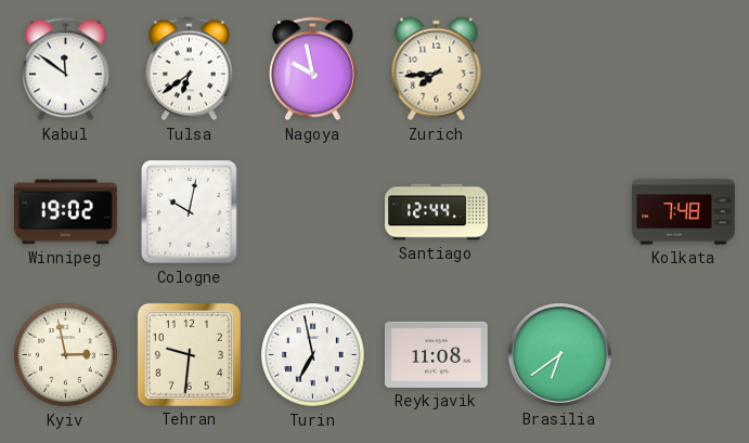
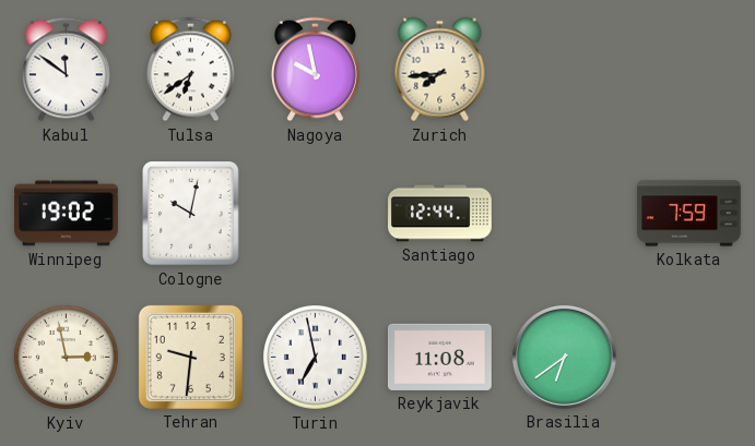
Kolkata: 7:48 -> 7:59 (689, 214)
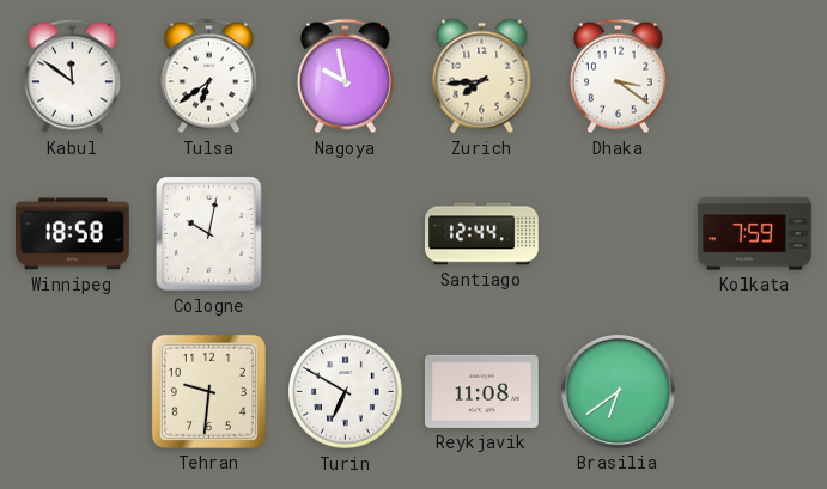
Dhaka: none -> 3:21 (618, 77)
Winnipeg: 19:02 -> 18:58 (73, 234)
Kyiv: 2:58 -> none (67, 358)
Turin: 6:58 -> 6:50 (346, 392)
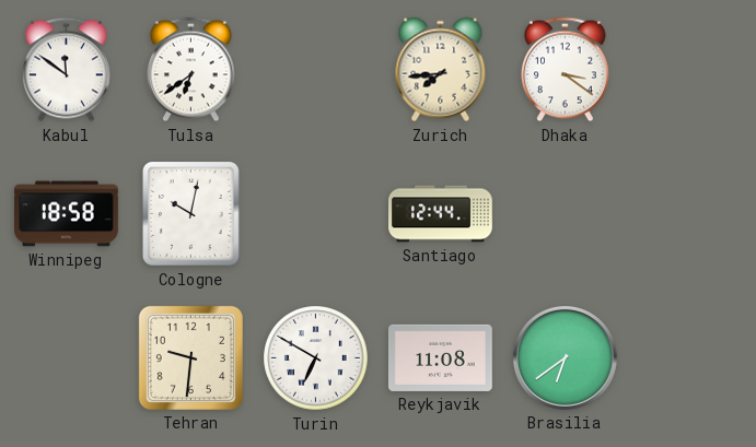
Nagoya: 9:58 -> none (345, 77)
Kolkata: 7:59 -> none (755, 234)
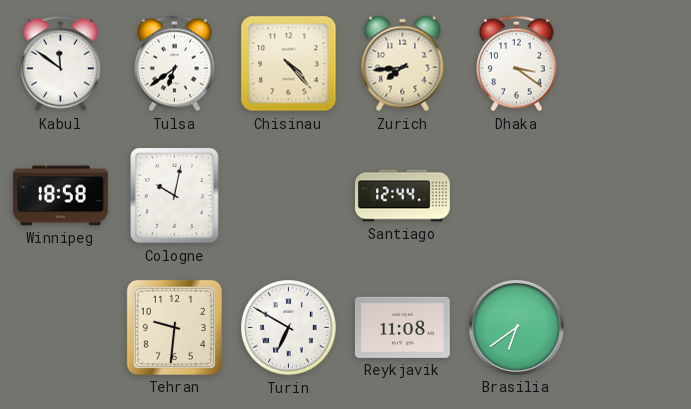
Chisinau: none -> 4:23 (289, 64)
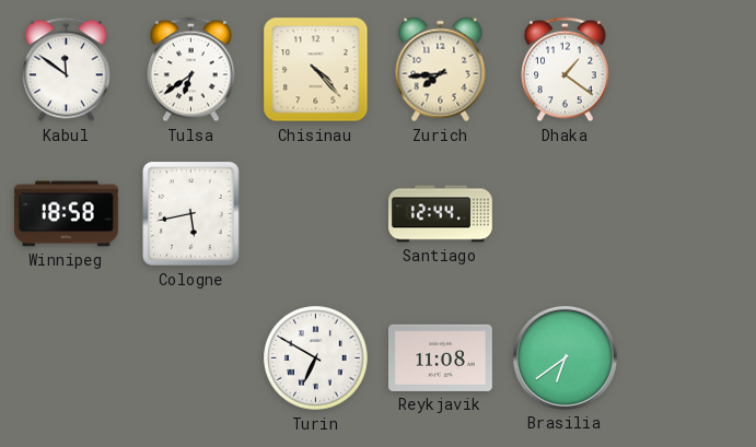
Dhaka: 3:21 -> 1:21 (565, 70)
Cologne: 10:02 -> 5:43 (191, 214)
Tehran: 9:31 -> none (174, 327)
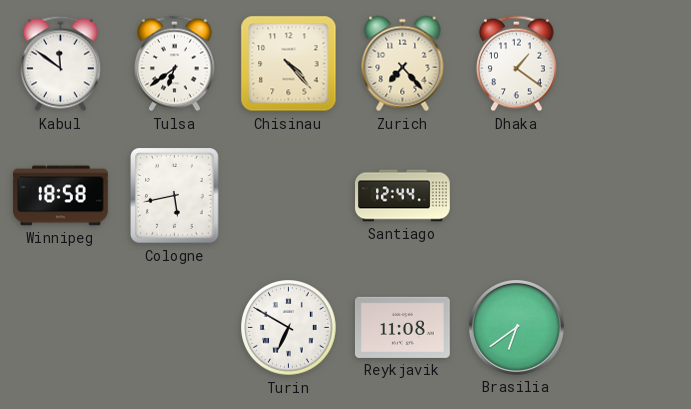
Zurich: 7:44 -> 7:23 (403, 64)
